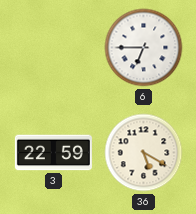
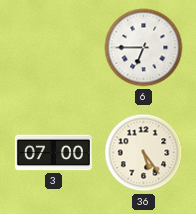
3: 22:59 -> 07:00 (53, 153)
36: 5:20 -> 5:24 (144, 153)
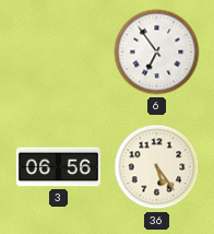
6: 6:45 -> 6:54 (157, 52)
3: 07:00 -> 06:56 (58, 167)
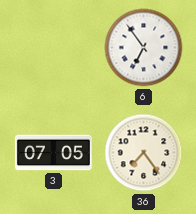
3: 06:56 -> 07:05 (53, 153)
36: 5:24 -> 7:24 (144, 153)
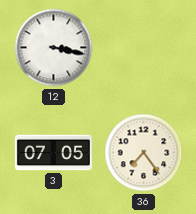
12: none -> 3:17 (54, 48)
6: 6:54 -> none (144, 48)
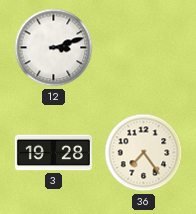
12: 3:17 -> 3:12 (54, 48)
3: 07:05 -> 19:28 (53, 153)
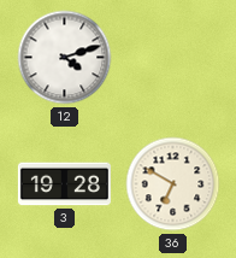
12: 3:12 -> 4:12 (65, 58)
36: 7:24 -> 6:50 (173, 184)
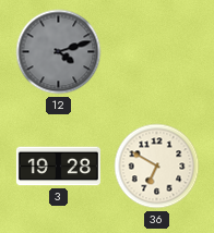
12 dial: white -> grey (59, 52)
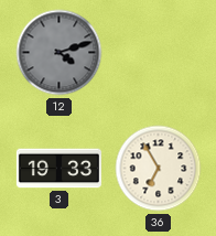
3: 19:28 -> 19:33 (58, 169)
36: 6:50 -> 6:55 (159, 169)
